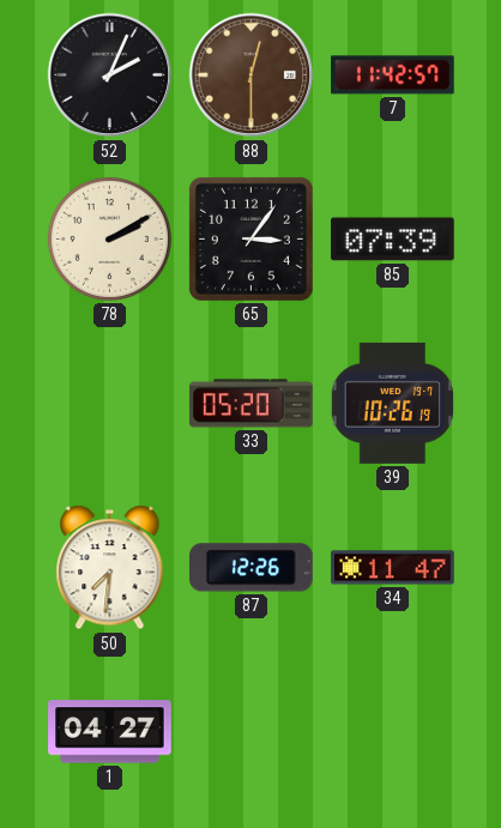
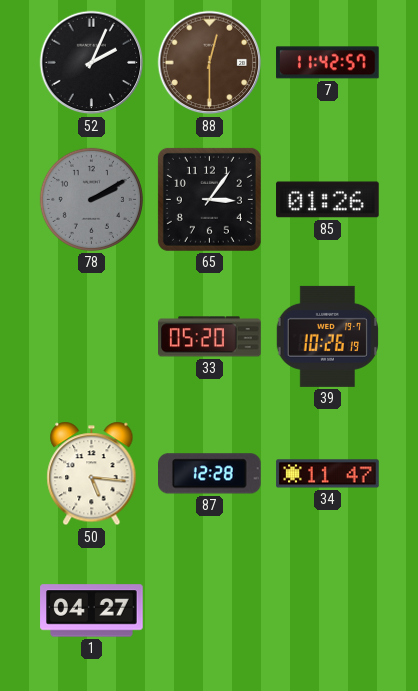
78 dial: cream -> grey (91, 199)
85: 07:39 -> 01:26 (328, 200)
50: 7:31 -> 5:16 (92, 474)
87: 12:26 -> 12:28 (210, 474)
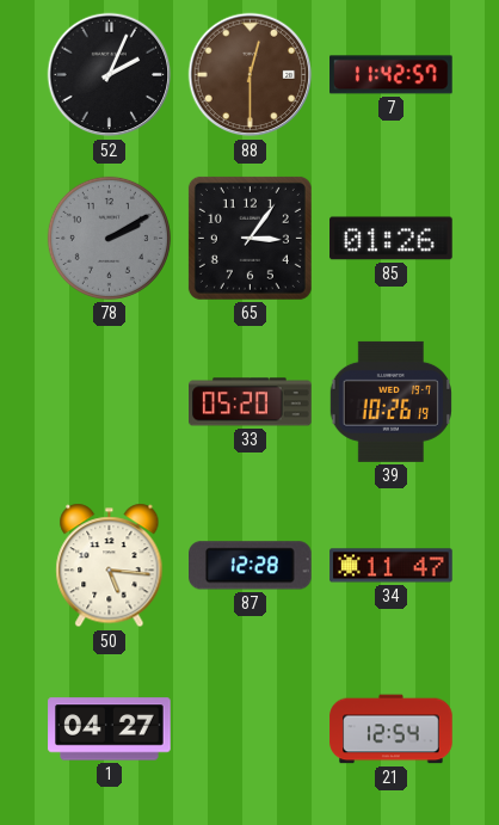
21: none -> 12:54 (392, 729)
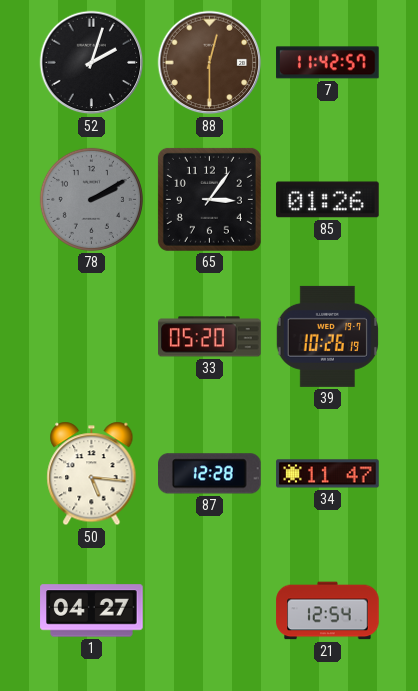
52: 2:04 -> 2:03 (92, 63)
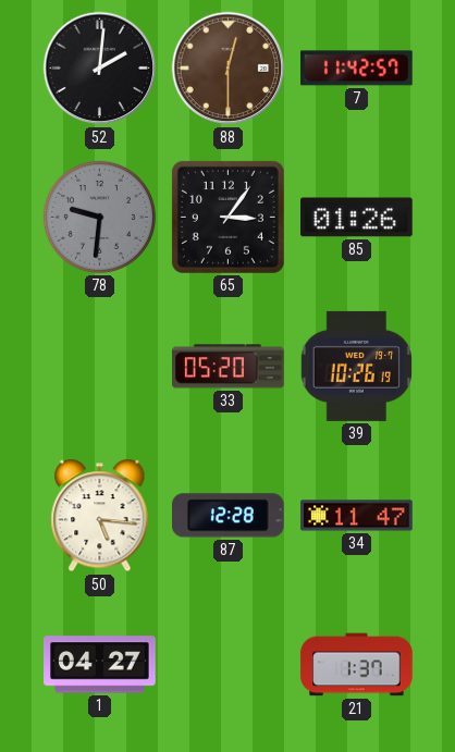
52: 2:03 -> 2:01 (100, 69)
78: 2:10 -> 9:31 (99, 217)
21: 12:54 -> 1:37 (357, 665)
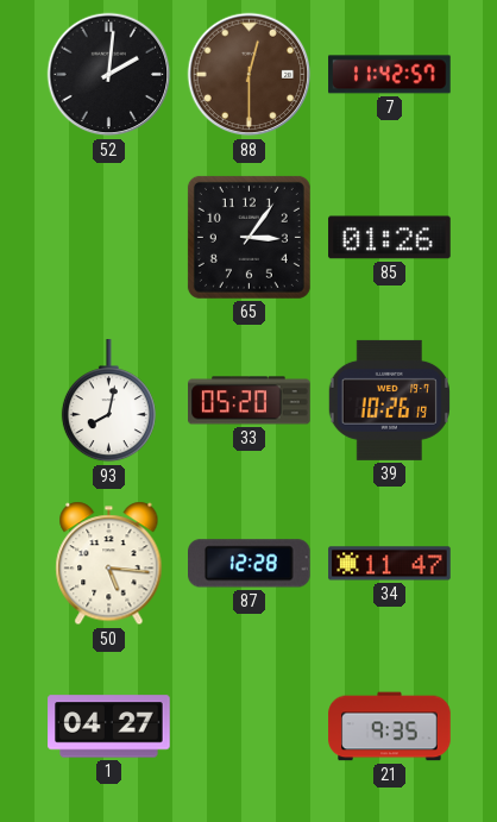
78: 9:31 -> none (99, 217)
93: none -> 8:02 (108, 401)
21: 1:37 -> 9:35 (390, 727)
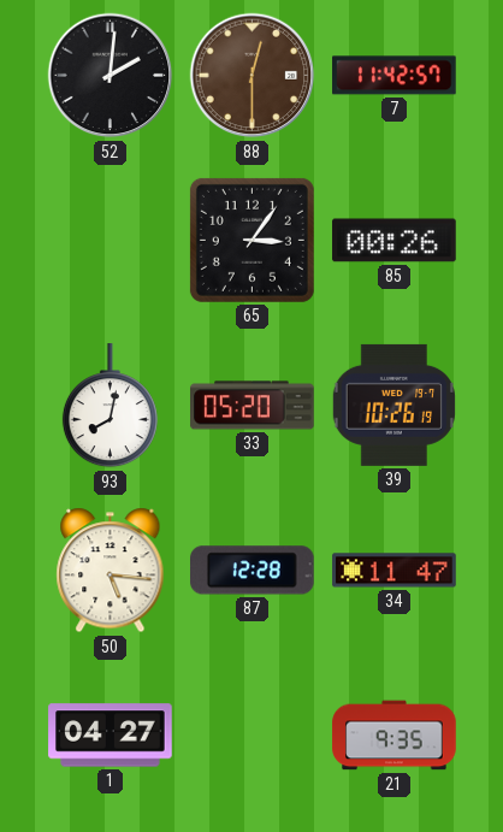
85: 01:26 -> 00:26 (395, 241)
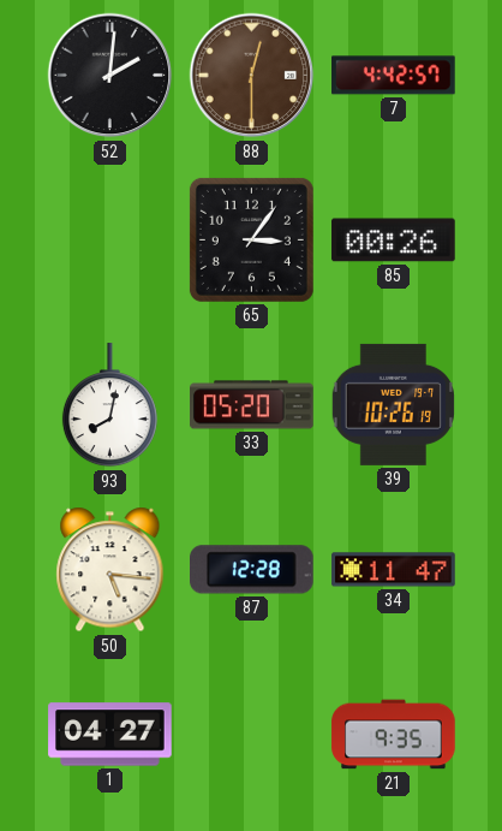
7: 11:42 -> 4:42 (394, 76)
